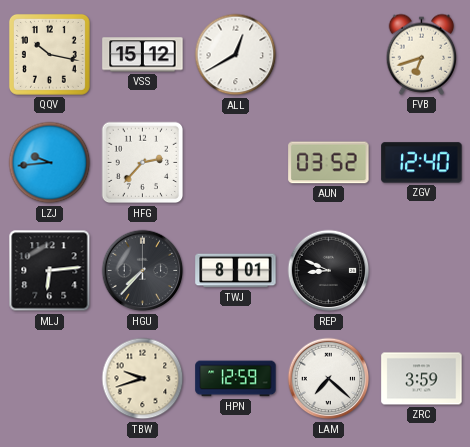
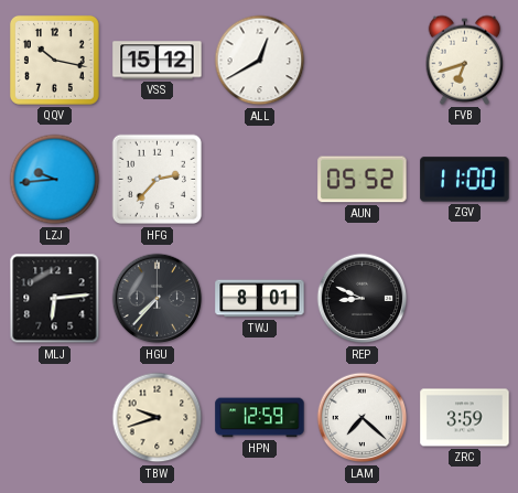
AUN: 03:52 -> 05:52 (363, 180)
ZGV: 12:40 -> 11:00 (465, 180)
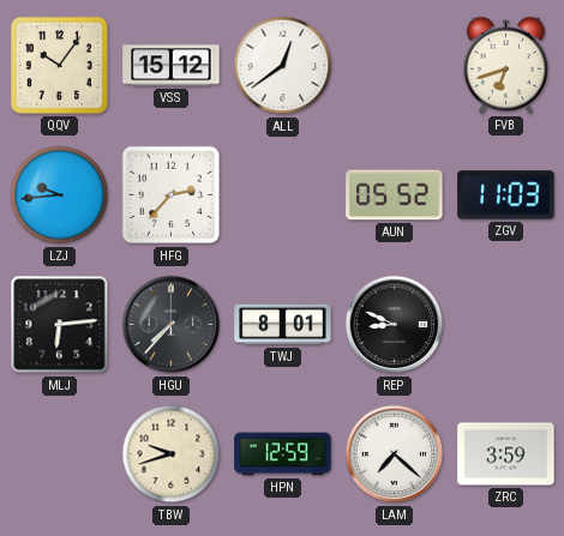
QQV: 10:17 -> 10:06 (59, 65)
ALL: 12:40 -> 12:39 (283, 66)
ZGV: 11:00 -> 11:03 (506, 195)
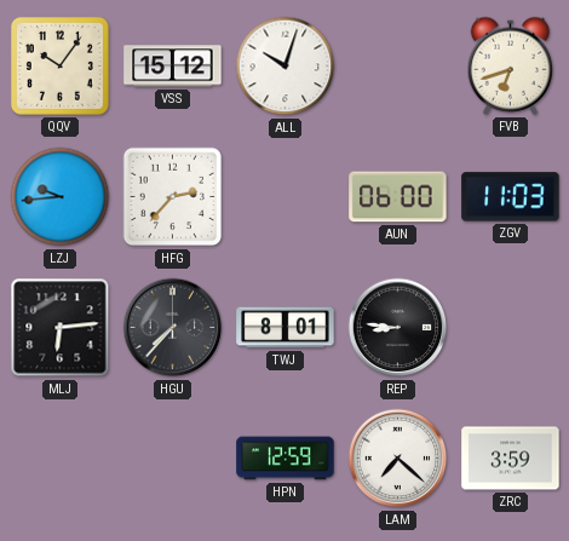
ALL: 12:39 -> 10:03 (286, 67)
AUN: 05:52 -> 06:00 (398, 197)
REP: 8:49 -> 8:46 (398, 328)
TBW: 9:42 -> none (172, 454)
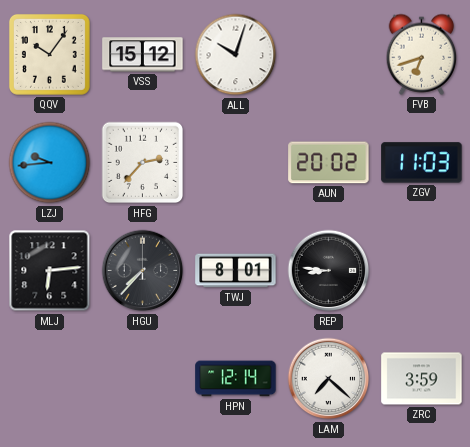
AUN: 06:00 -> 20:02 (329, 163)
HPN: 12:59 -> 12:14 (236, 379)
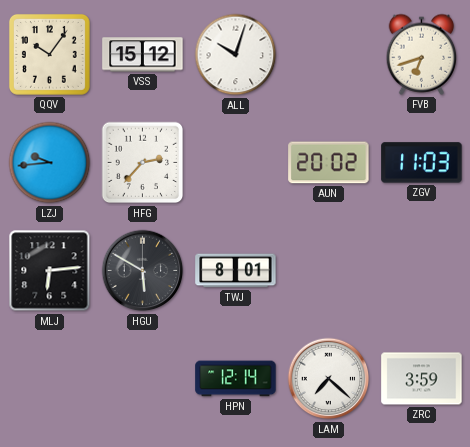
HGU: 7:37 -> 5:50 (143, 271)
REP: 8:46 -> none (329, 271)
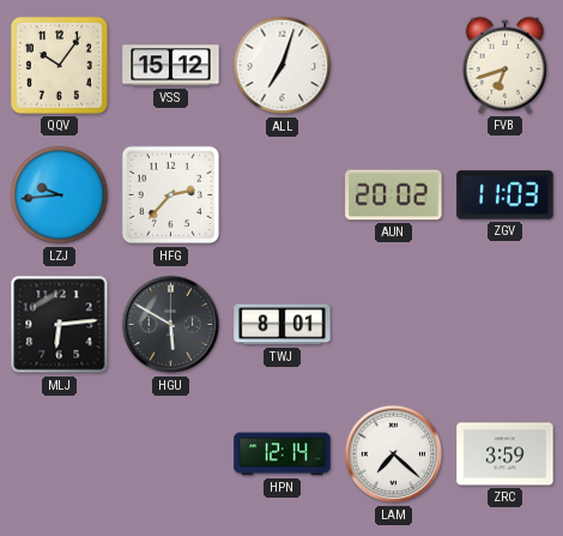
ALL: 10:03 -> 7:03 (283, 66)
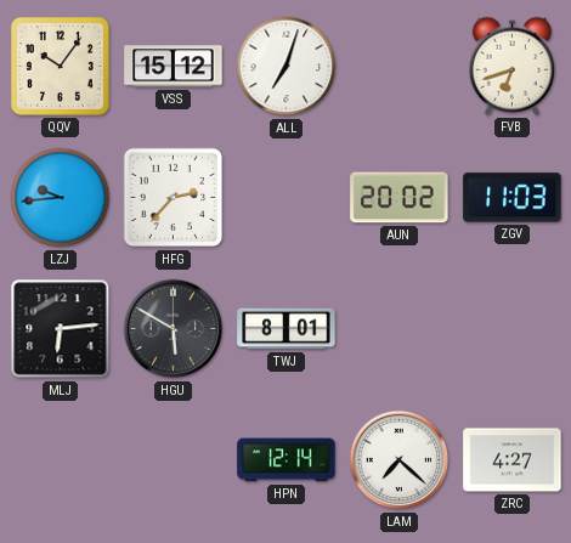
ZRC: 3:59 -> 4:27 (513, 460)
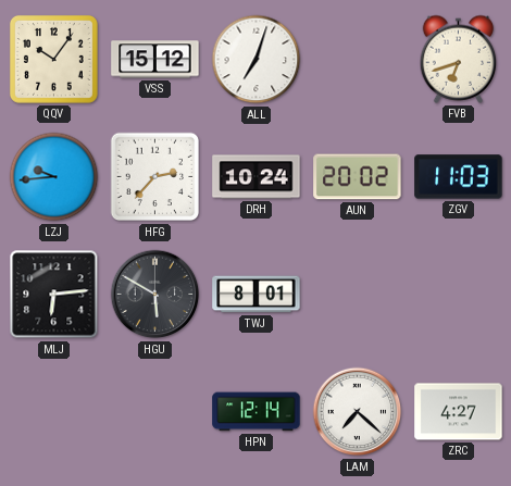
DRH: none -> 10:24 (257, 177)
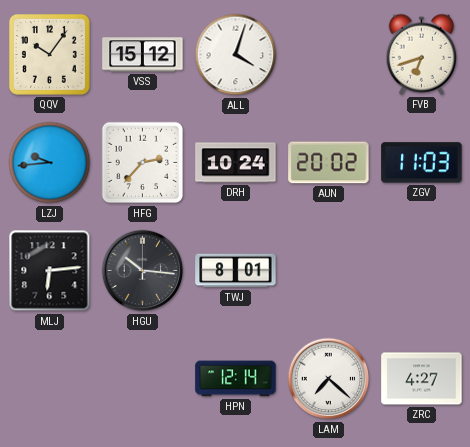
ALL: 7:03 -> 4:03 (236, 55)
HGU: 5:50 -> 10:16 (143, 271)
